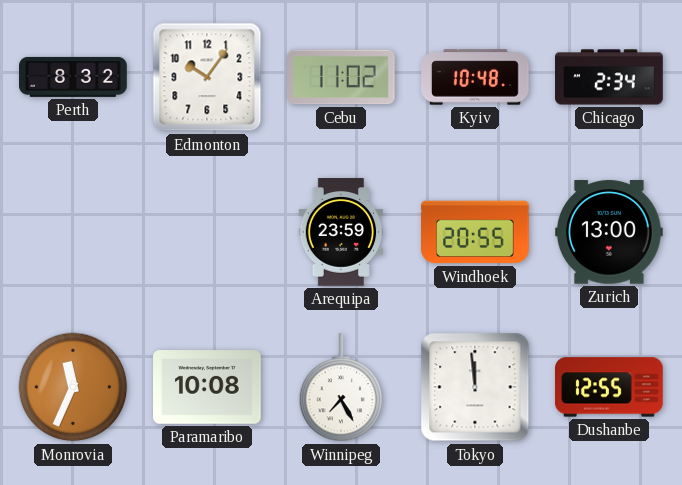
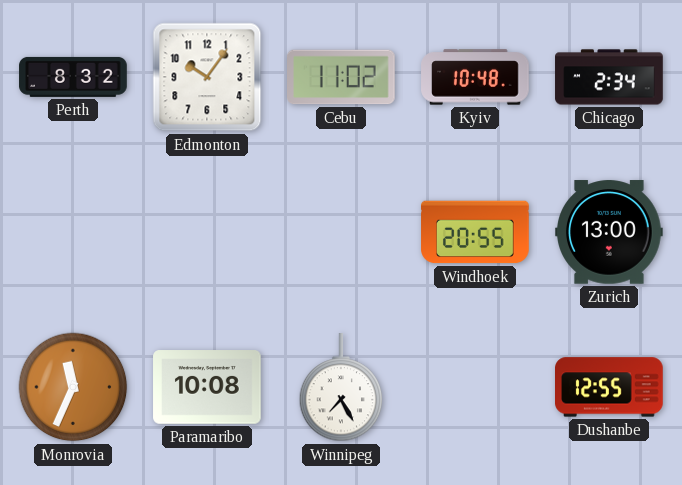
Arequipa: 23:59 -> none (341, 232)
Tokyo: 11:59 -> none (475, 387)
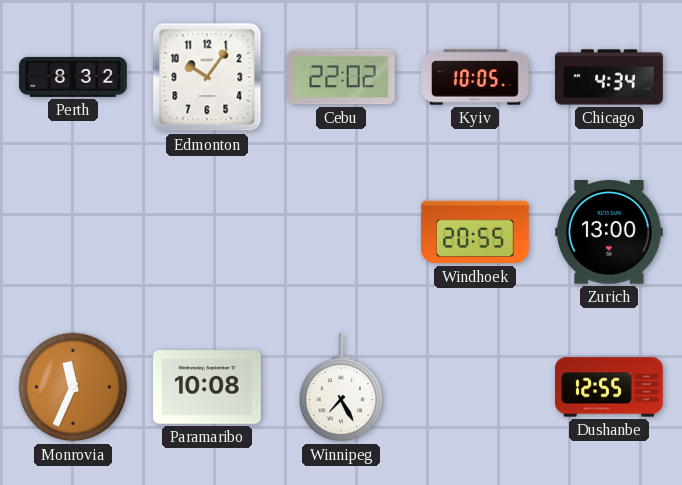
Cebu: 11:02 -> 22:02 (342, 77)
Kyiv: 10:48 -> 10:05 (475, 77)
Chicago: 2:34 -> 4:34 (609, 77)
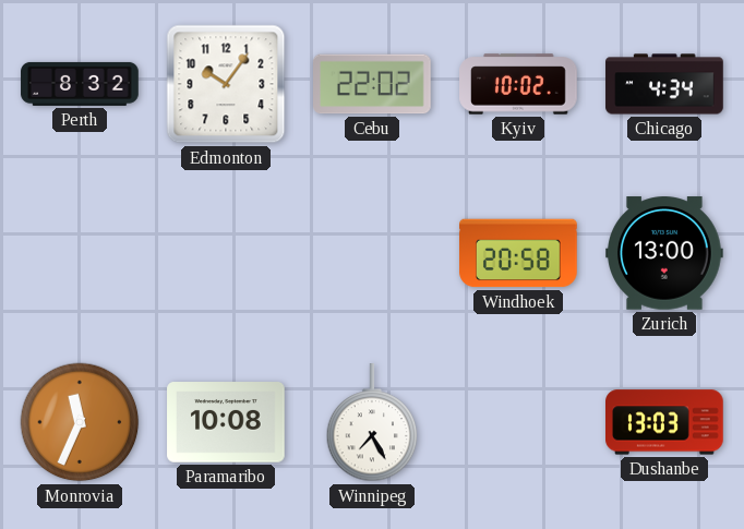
Kyiv: 10:05 -> 10:02 (518, 84)
Windhoek: 20:55 -> 20:58 (518, 253)
Dushanbe: 12:55 -> 13:03 (665, 422)
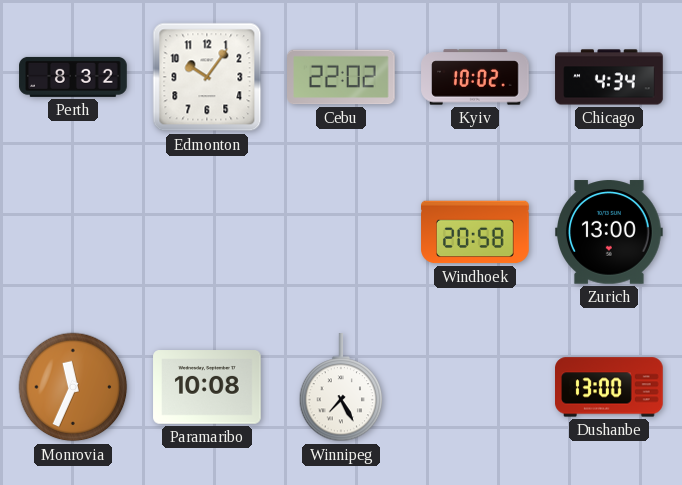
Dushanbe: 13:03 -> 13:00 (610, 387)
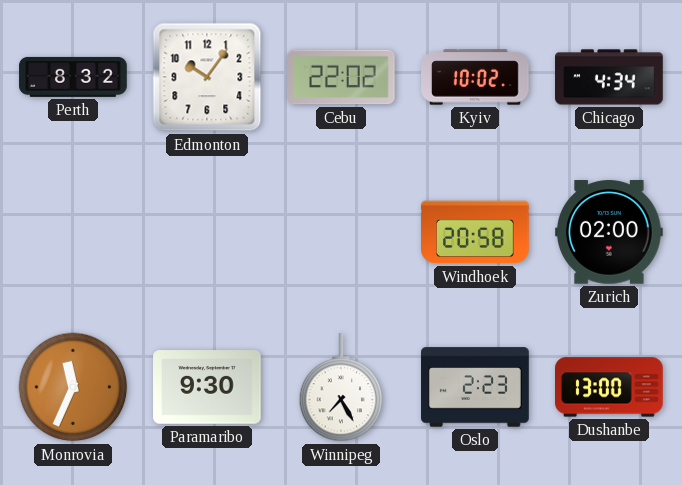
Zurich: 13:00 -> 02:00 (610, 232)
Paramaribo: 10:08 -> 9:30 (207, 387)
Oslo: none -> 2:23 (475, 387)
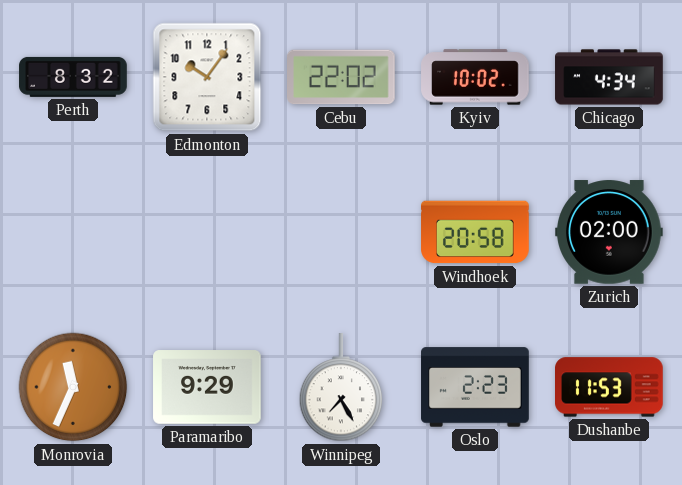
Paramaribo: 9:30 -> 9:29 (207, 387)
Dushanbe: 13:00 -> 11:53 (610, 387)
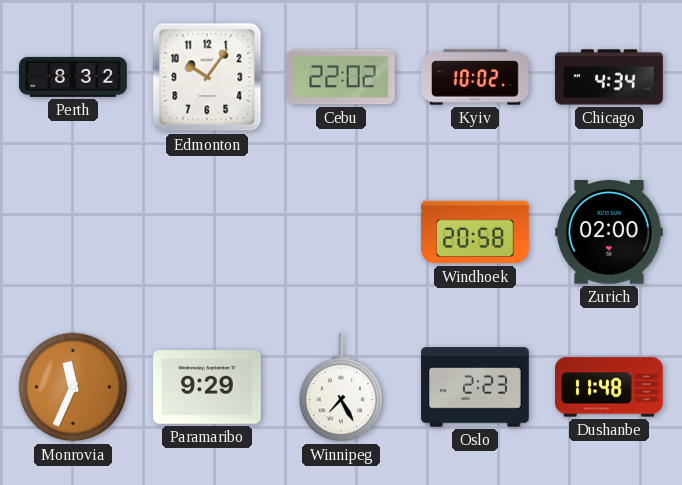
Dushanbe: 11:53 -> 11:48 (610, 387)
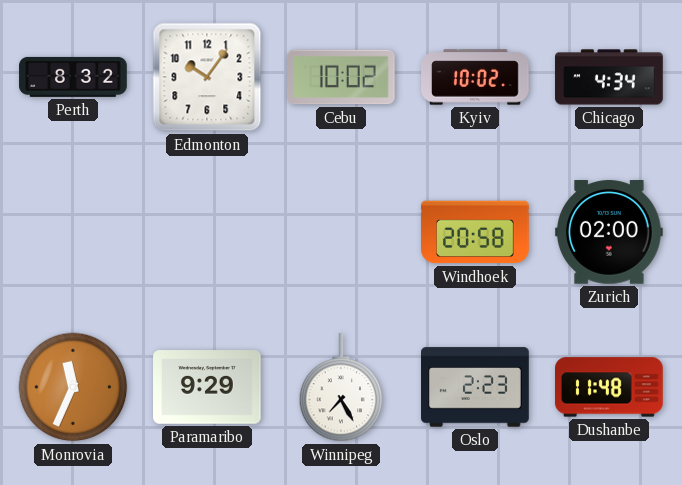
Cebu: 22:02 -> 10:02 (342, 77)
